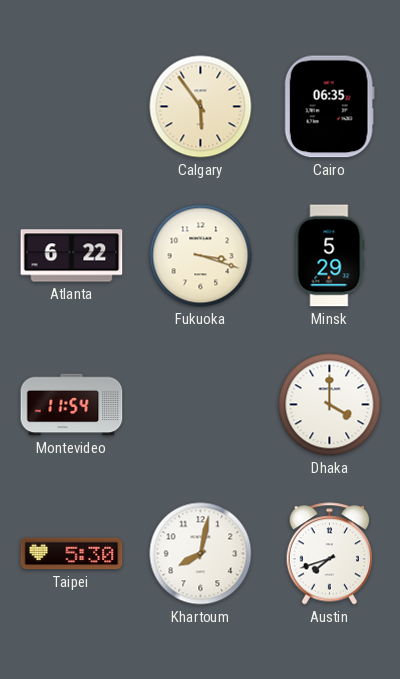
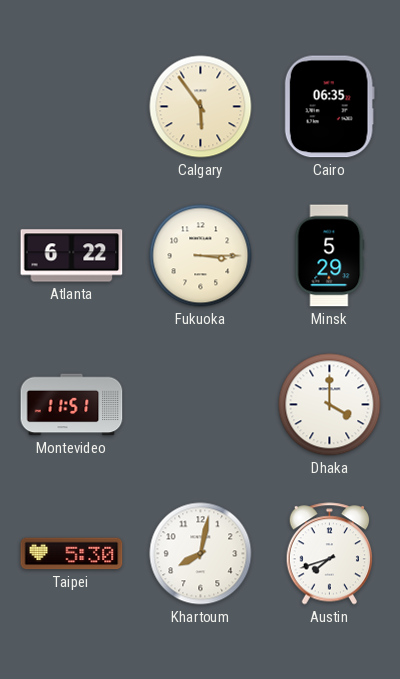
Fukuoka: 3:18 -> 3:15 (201, 256)
Montevideo: 11:54 -> 11:51 (72, 405)
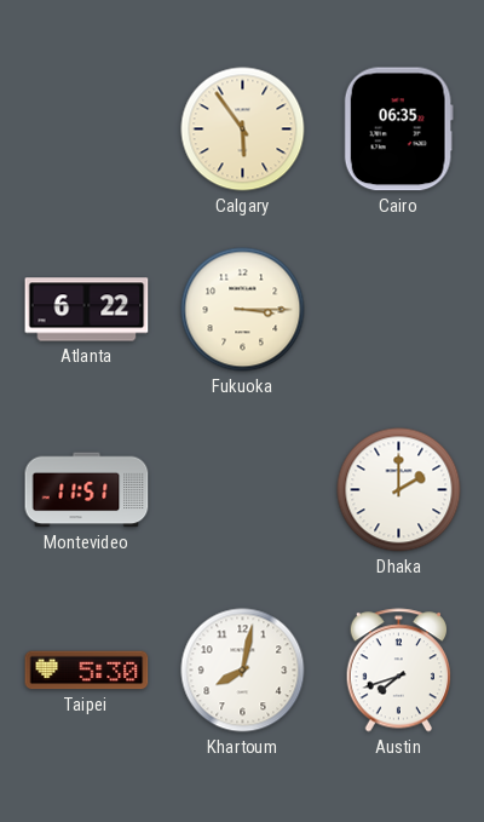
Minsk: 5:29 -> none (330, 256)
Dhaka: 4:00 -> 2:00 (399, 490)
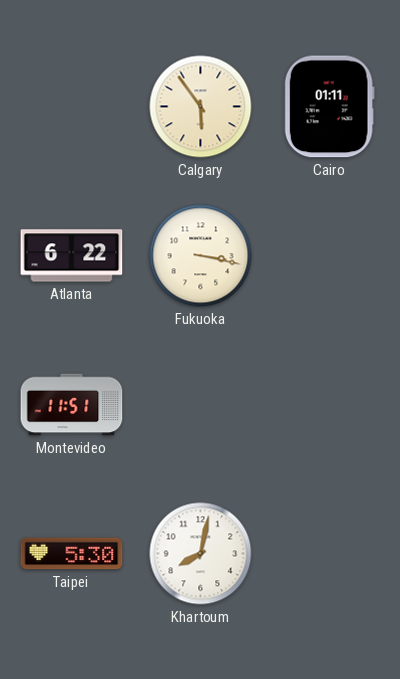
Cairo: 06:35 -> 01:11 (329, 107)
Fukuoka: 3:15 -> 3:17 (201, 256)
Dhaka: 2:00 -> none (399, 490)
Austin: 7:42 -> none (399, 671)
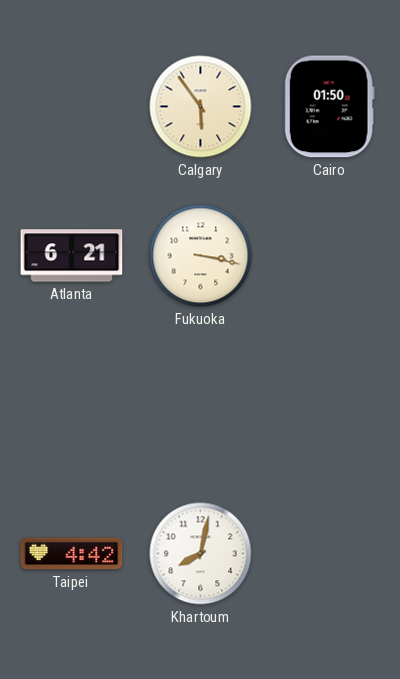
Cairo: 01:11 -> 01:50 (329, 107)
Atlanta: 6:22 -> 6:21 (72, 256)
Montevideo: 11:51 -> none (72, 405)
Taipei: 5:30 -> 4:42 (72, 554)
